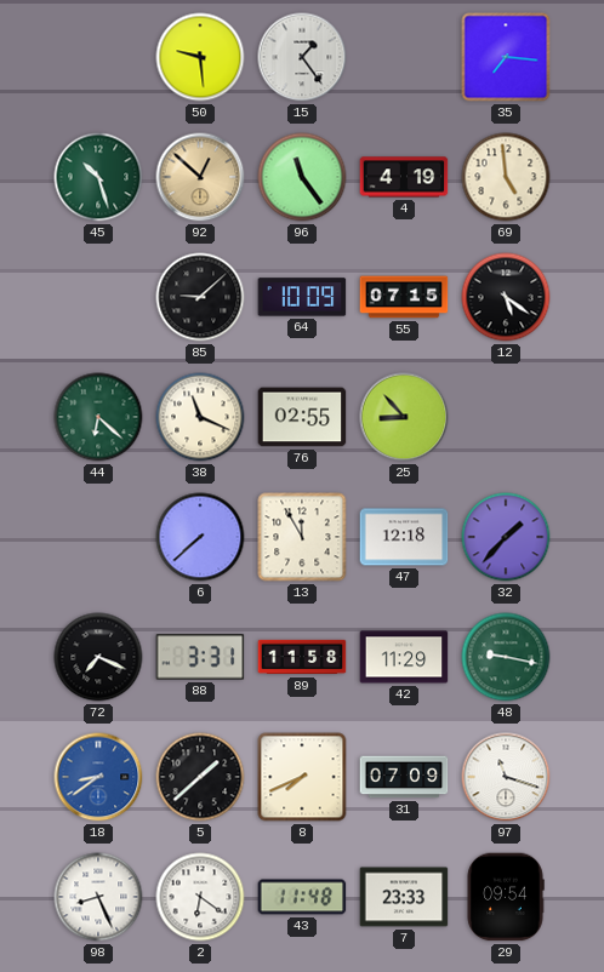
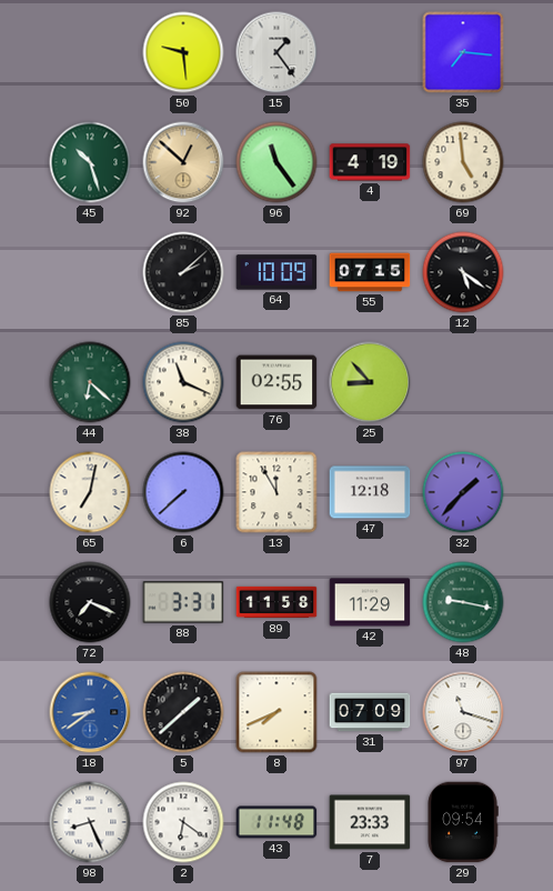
85: 9:08 -> 2:08 (183, 272)
65: none -> 7:02 (90, 492)
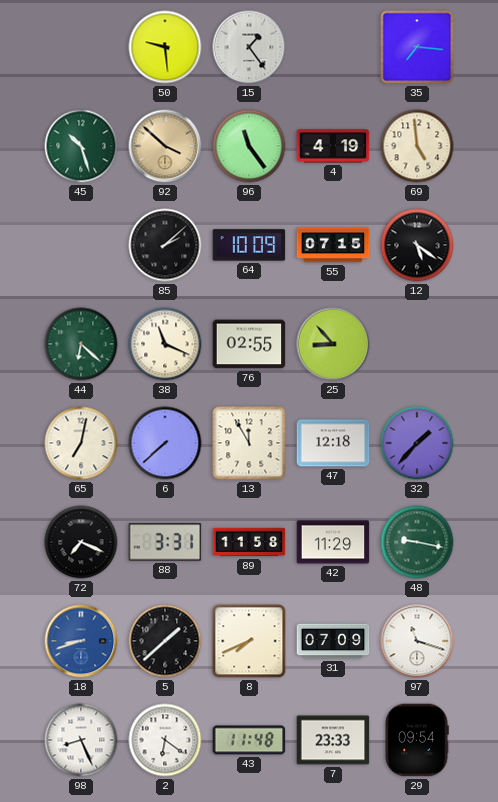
92: 12:52 -> 3:52 (165, 146)
18: 8:39 -> 8:42 (81, 641)
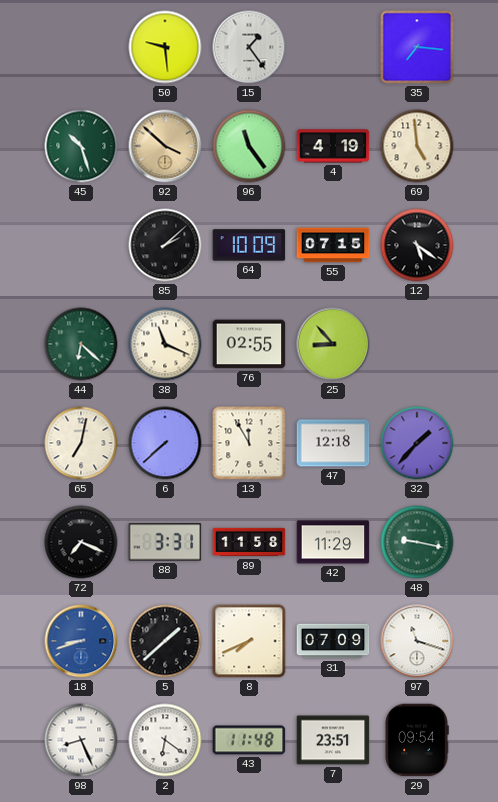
7: 23:33 -> 23:51 (333, 740)
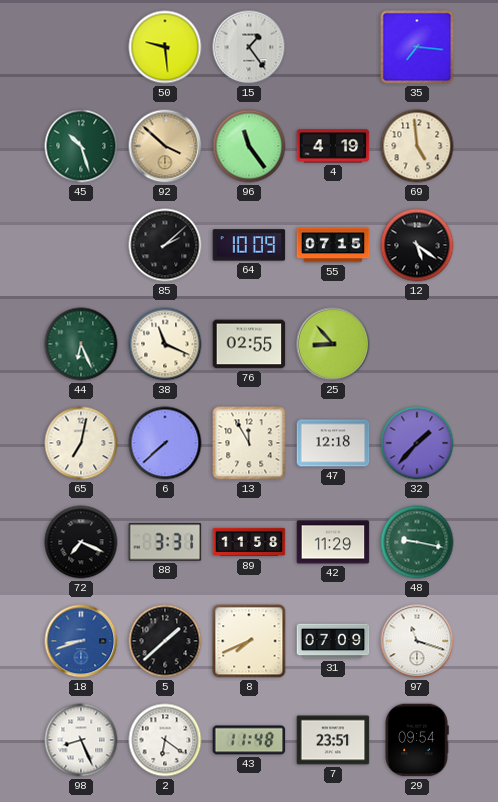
44: 6:22 -> 6:26 (81, 344)
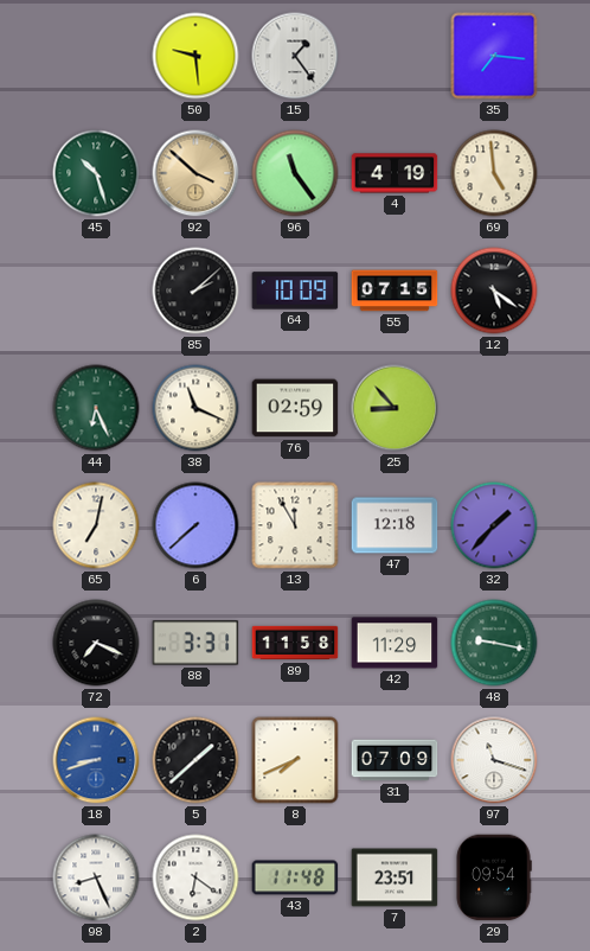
76: 02:55 -> 02:59 (295, 408)
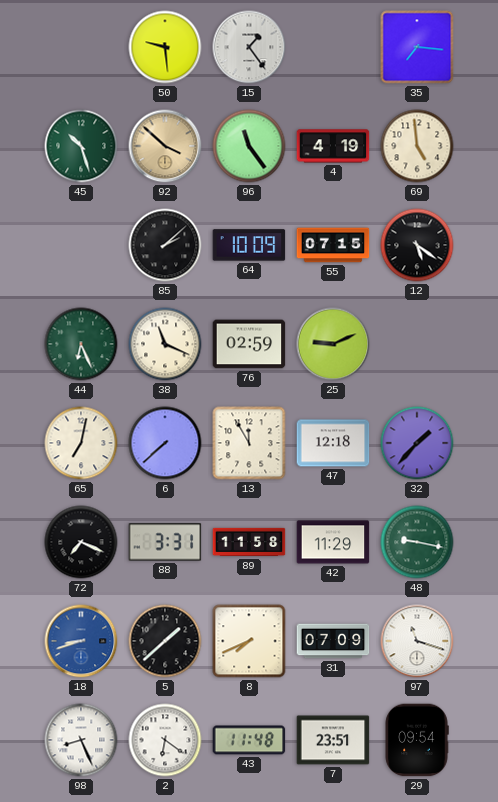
25: 8:53 -> 9:11 (333, 344)
